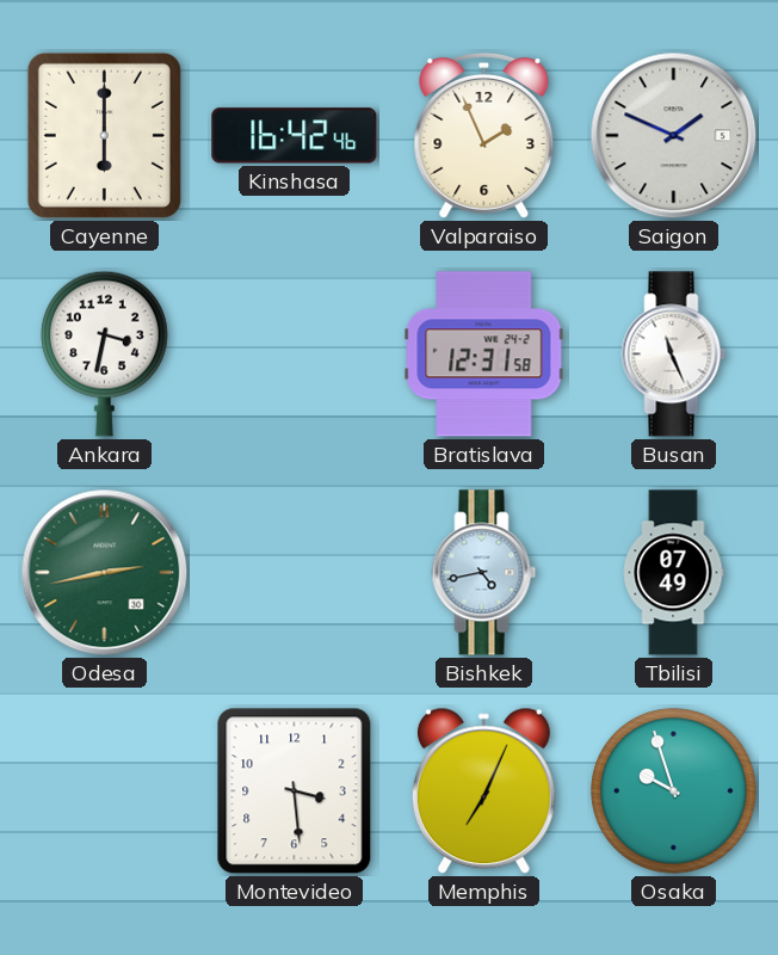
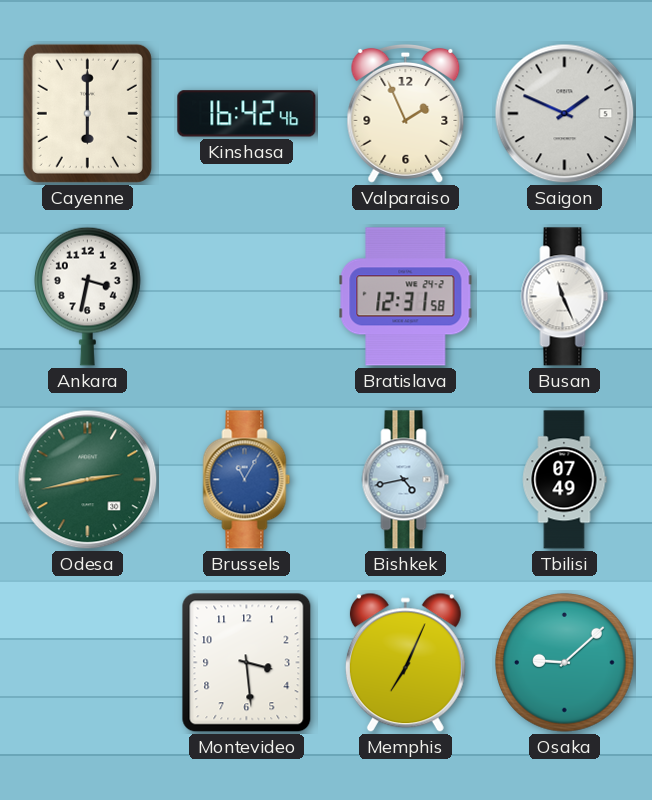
Brussels: none -> 11:05 (247, 480)
Osaka: 9:57 -> 9:08 (565, 663)
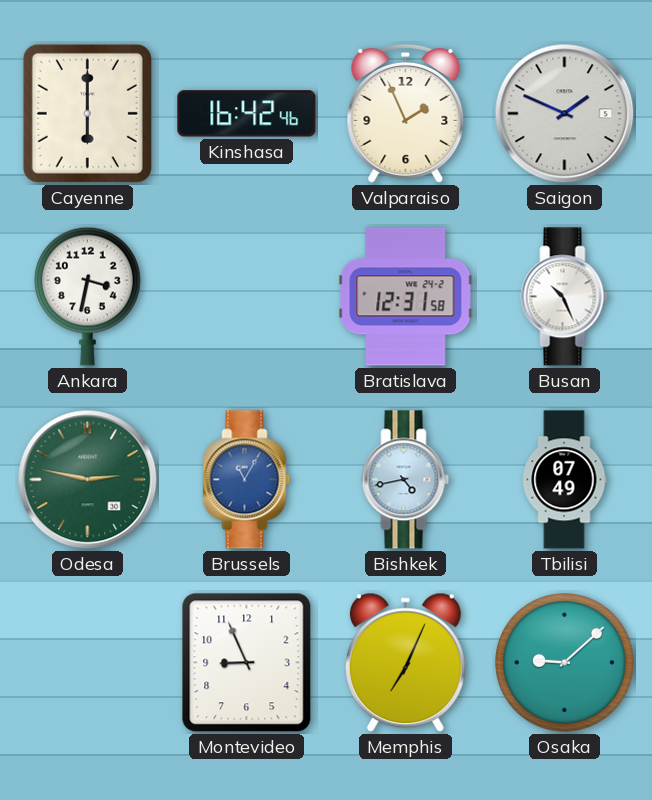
Busan: 11:26 -> 10:26 (565, 297)
Odesa: 2:43 -> 2:47 (88, 480)
Montevideo: 3:29 -> 8:56 (247, 663)
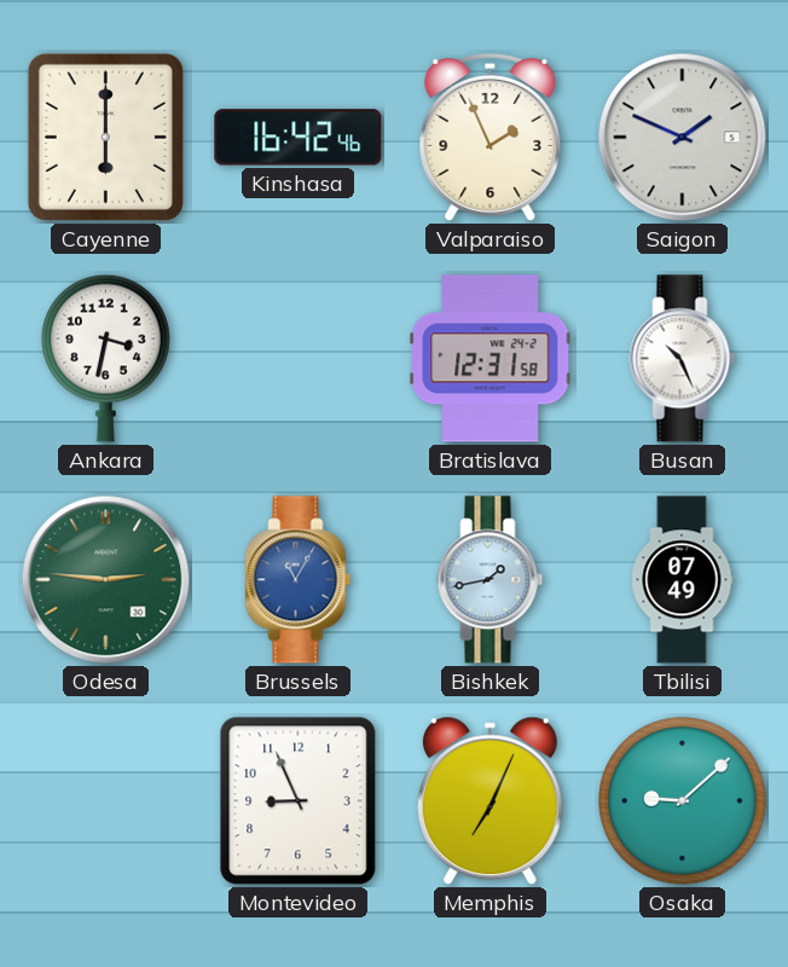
Odesa: 2:47 -> 2:46 (106, 580)
Bishkek: 4:43 -> 1:43 (491, 580)
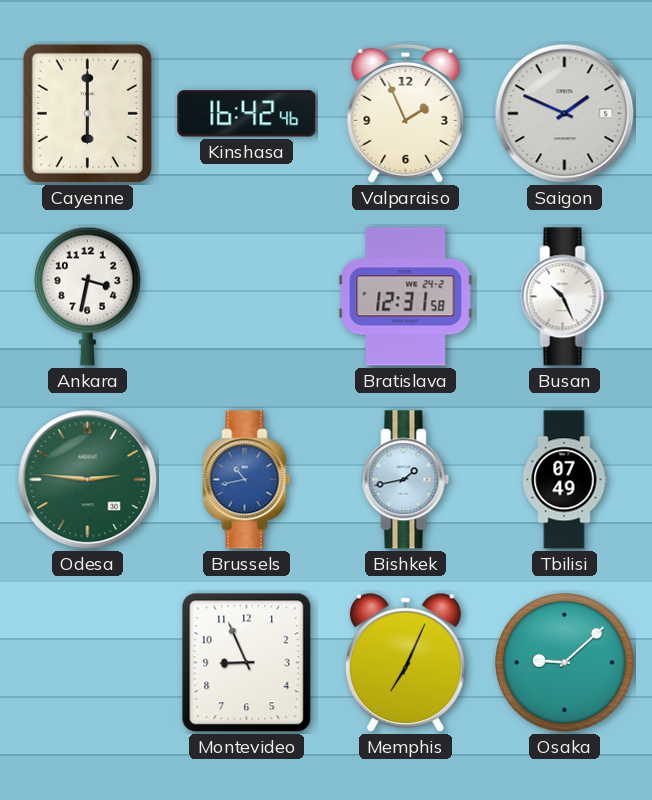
Brussels: 11:05 -> 10:43 (247, 480)
